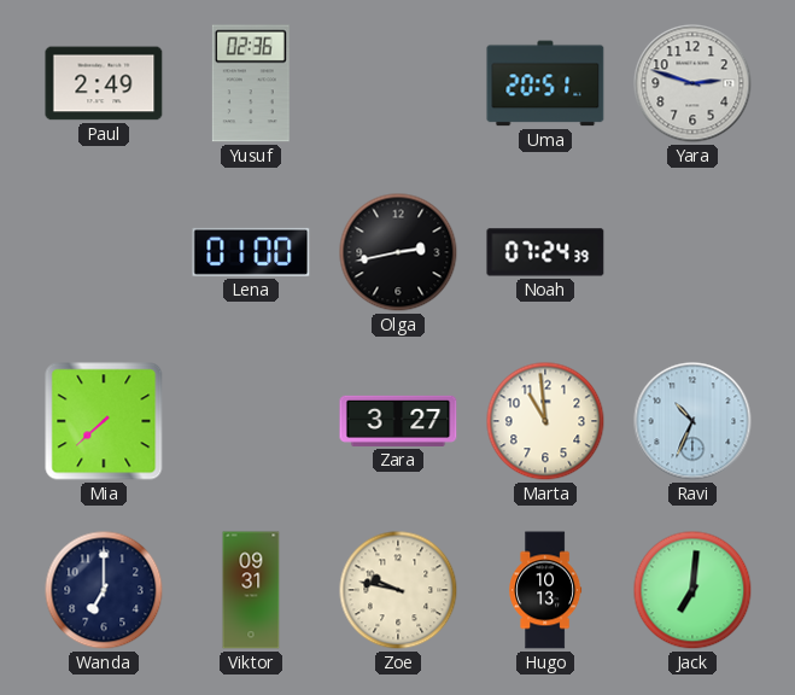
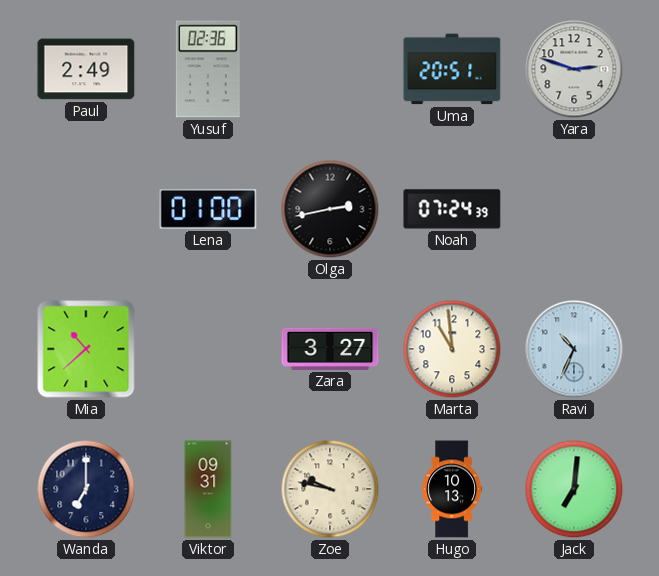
Mia: 7:38 -> 10:38 (86, 349)
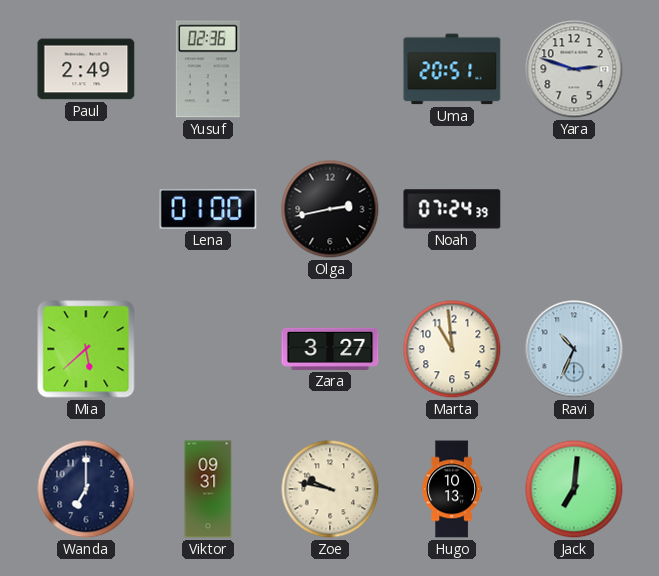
Mia: 10:38 -> 5:38 (86, 349)
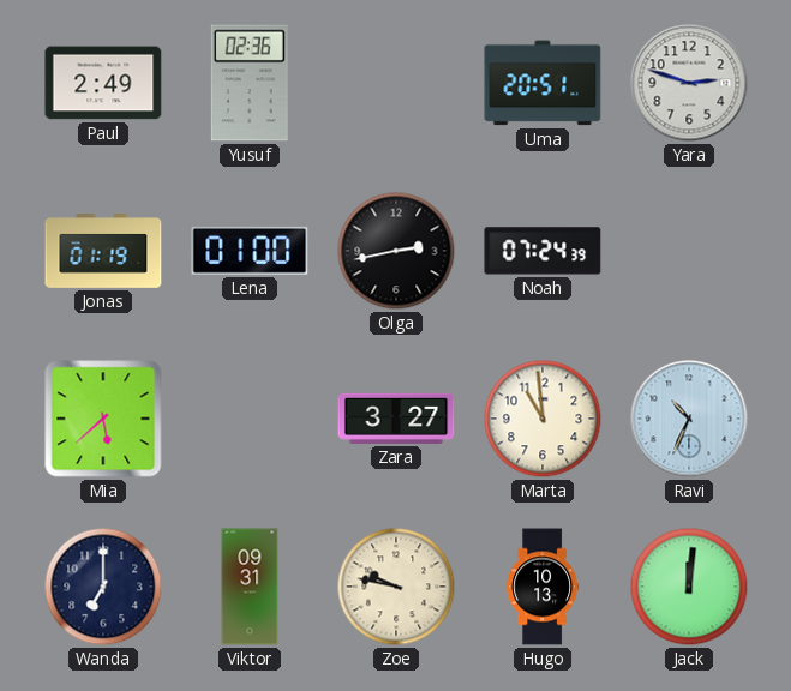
Jonas: none -> 01:19 (103, 252)
Jack: 7:01 -> 12:01 (689, 587)
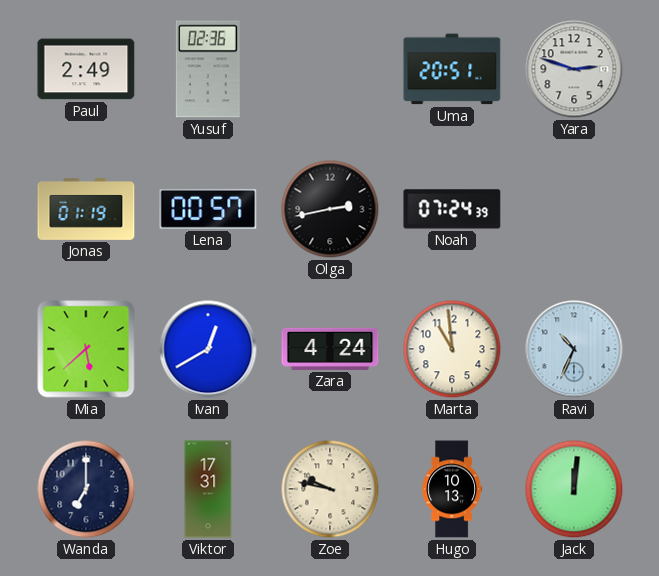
Lena: 01:00 -> 00:57 (208, 209)
Ivan: none -> 12:40 (208, 349)
Zara: 3:27 -> 4:24 (330, 349)
Viktor: 09:31 -> 17:31 (208, 489)
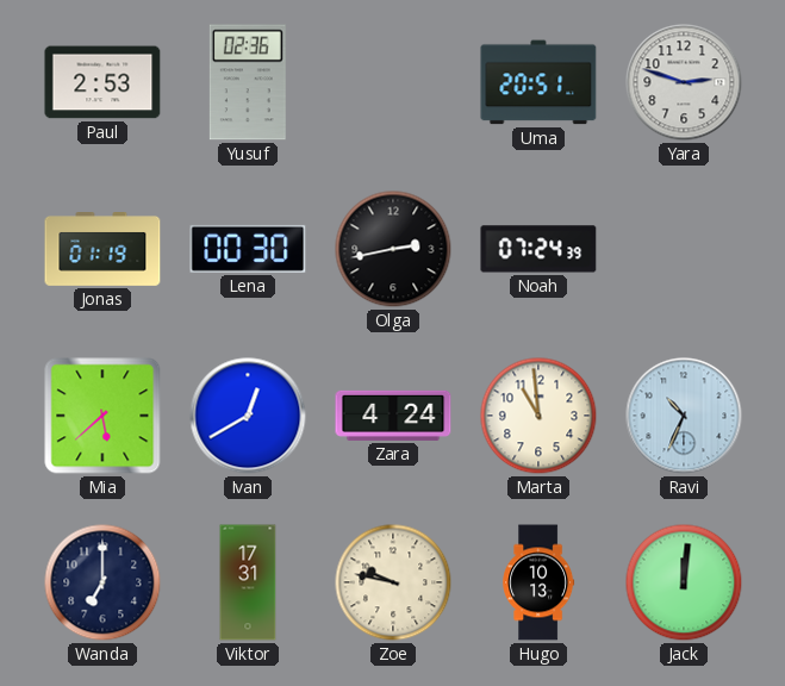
Paul: 2:49 -> 2:53 (102, 82)
Lena: 00:57 -> 00:30 (248, 249)
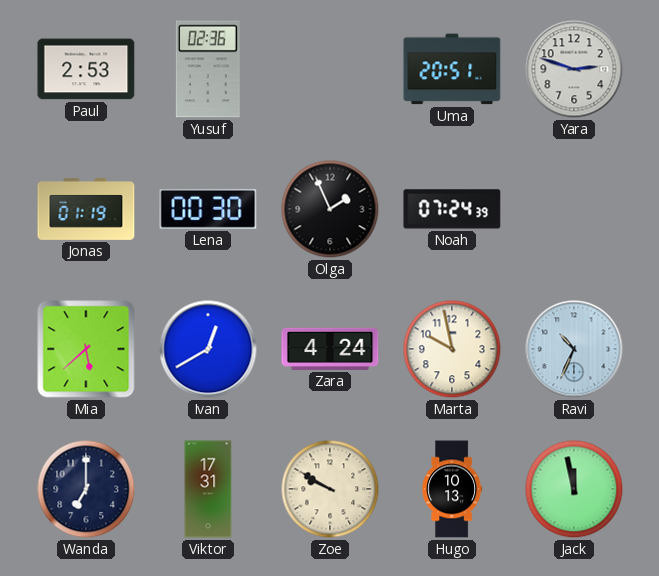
Olga: 2:43 -> 1:56 (330, 209)
Marta: 10:59 -> 9:58 (452, 349)
Zoe: 9:47 -> 9:50 (330, 489)
Jack: 12:01 -> 11:58 (574, 489)
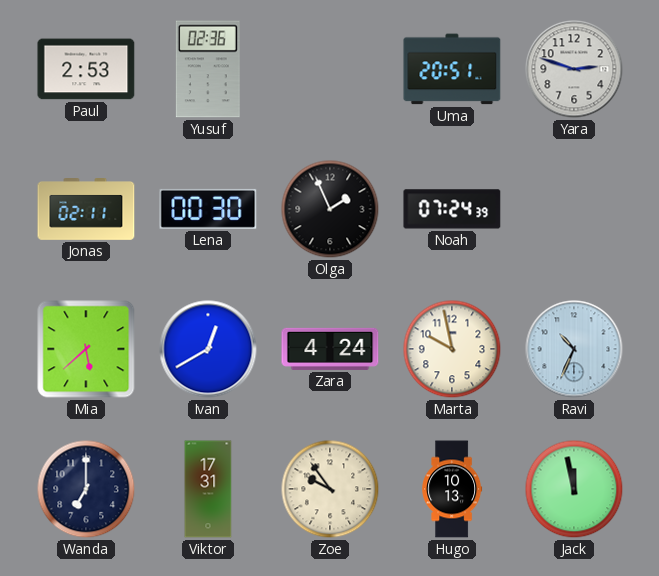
Jonas: 01:19 -> 02:11 (86, 210)
Zoe: 9:50 -> 9:54 (330, 489)
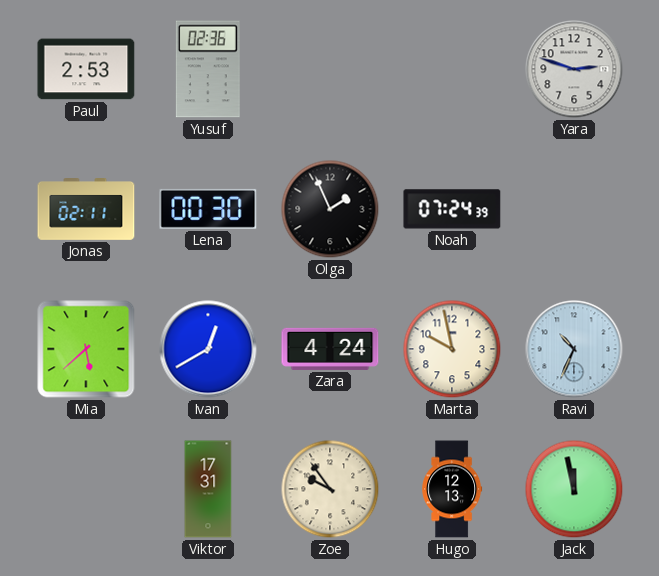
Uma: 20:51 -> none (452, 69)
Wanda: 7:00 -> none (86, 489)
Hugo: 10:13 -> 12:13 (452, 489)
